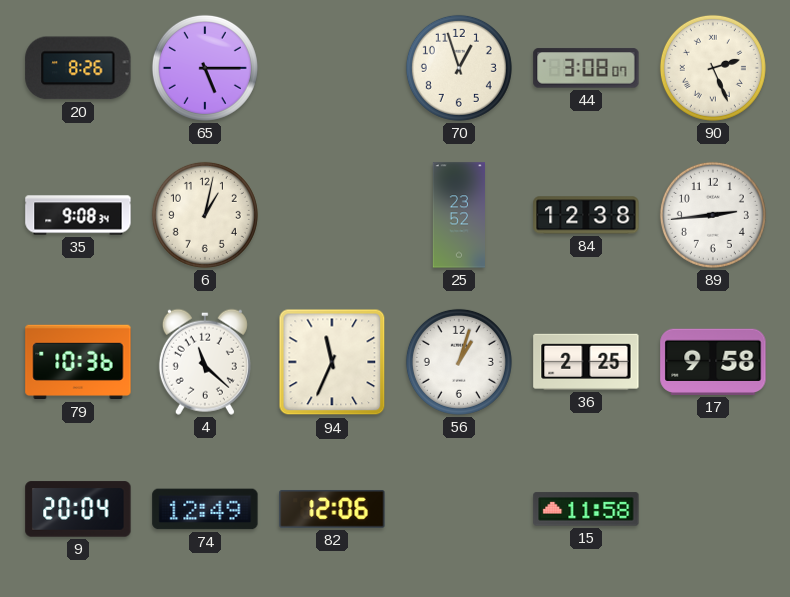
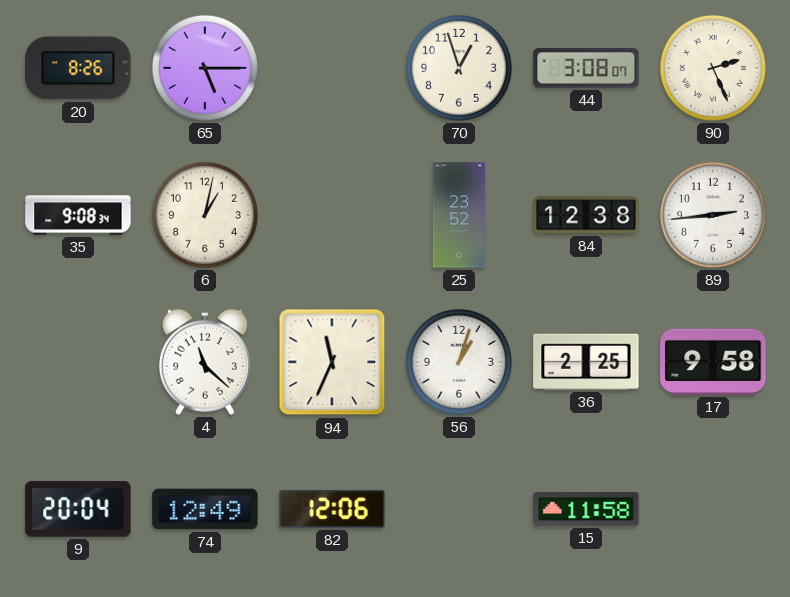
79: 10:36 -> none (78, 362)
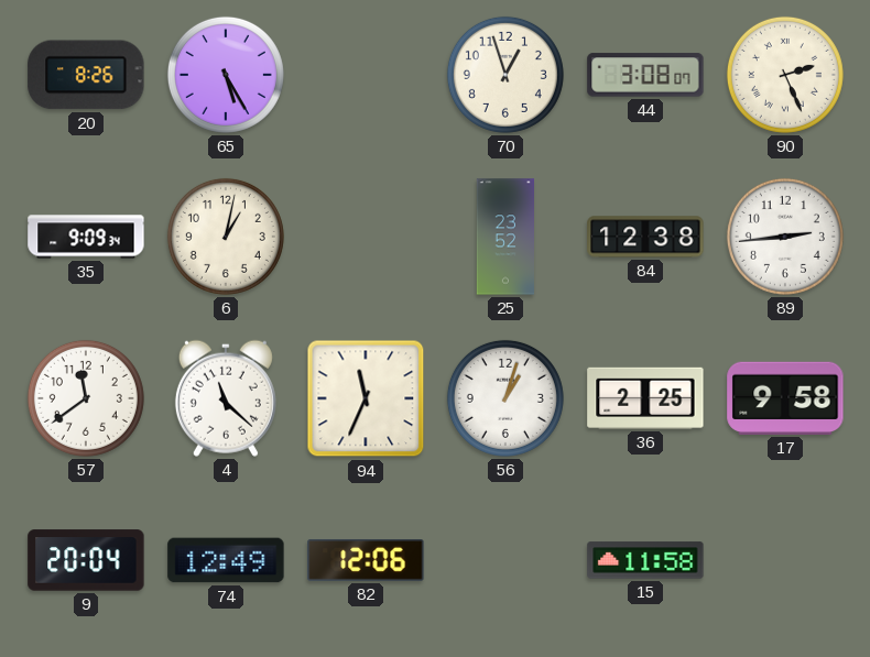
65: 5:15 -> 5:25 (226, 75)
35: 9:08 -> 9:09 (86, 237)
57: none -> 11:39 (86, 398)
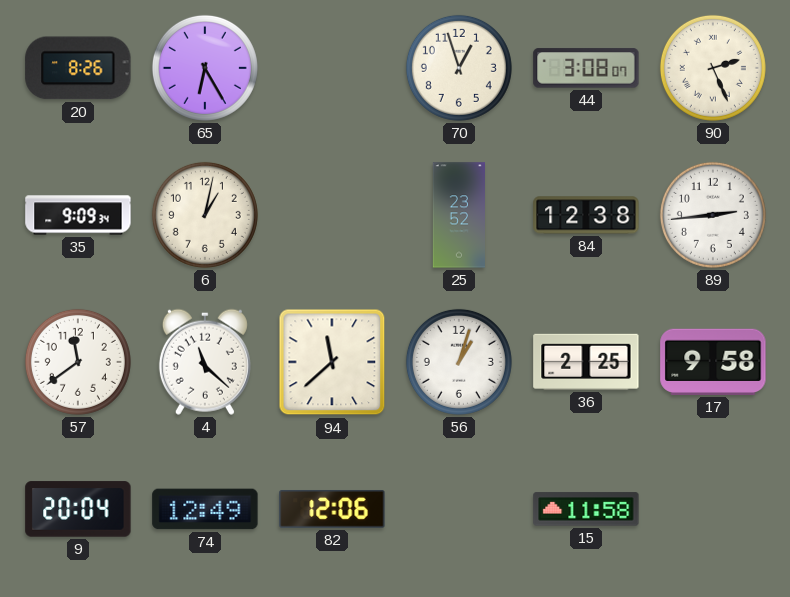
65: 5:25 -> 6:25 (205, 68)
94: 11:34 -> 11:38 (332, 362)
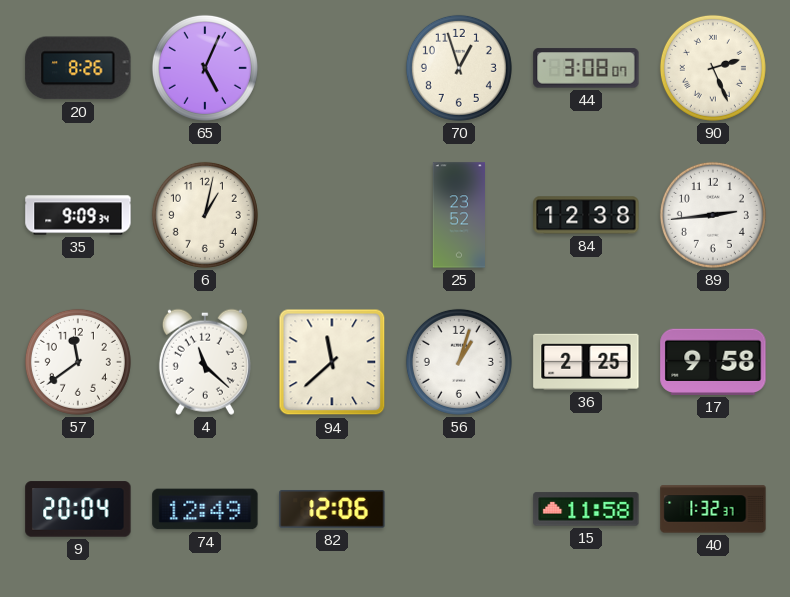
65: 6:25 -> 5:04 (205, 68)
40: none -> 1:32 (713, 509)
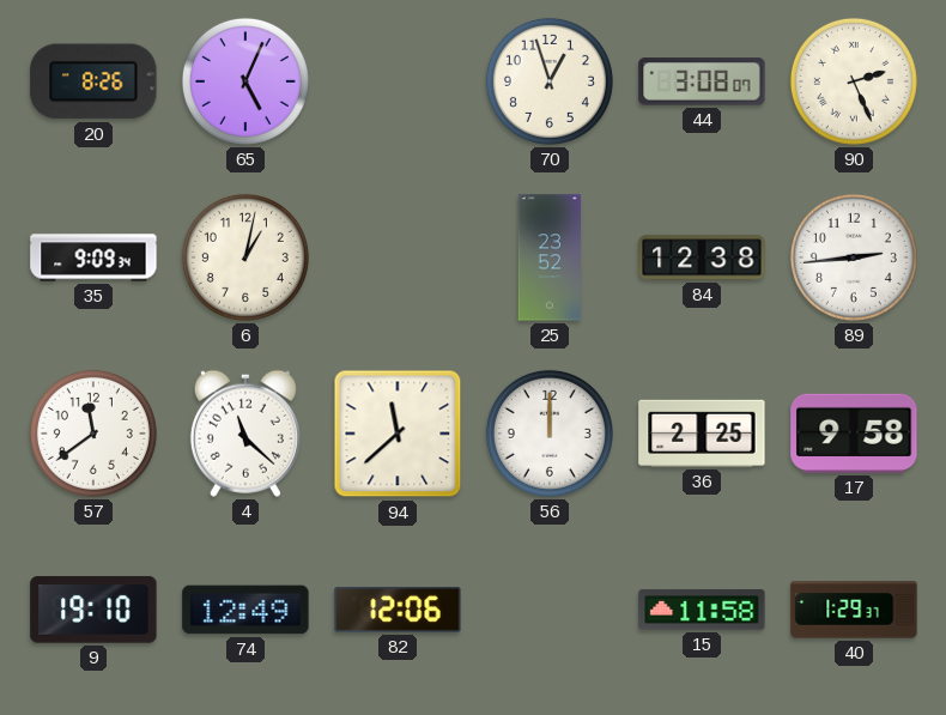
56: 1:03 -> 12:00 (550, 434)
9: 20:04 -> 19:10 (93, 610)
40: 1:32 -> 1:29 (854, 610)
